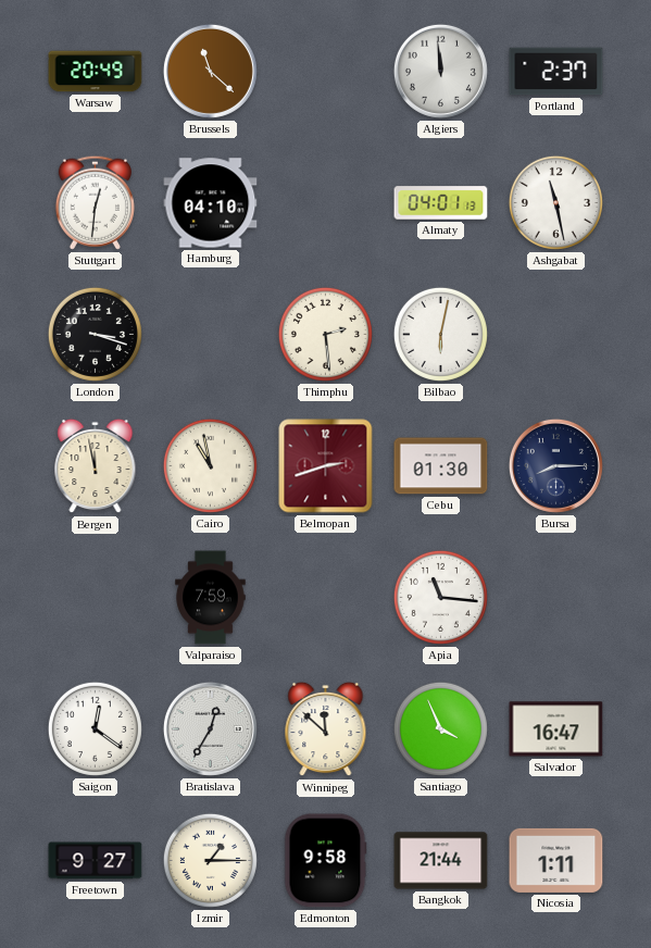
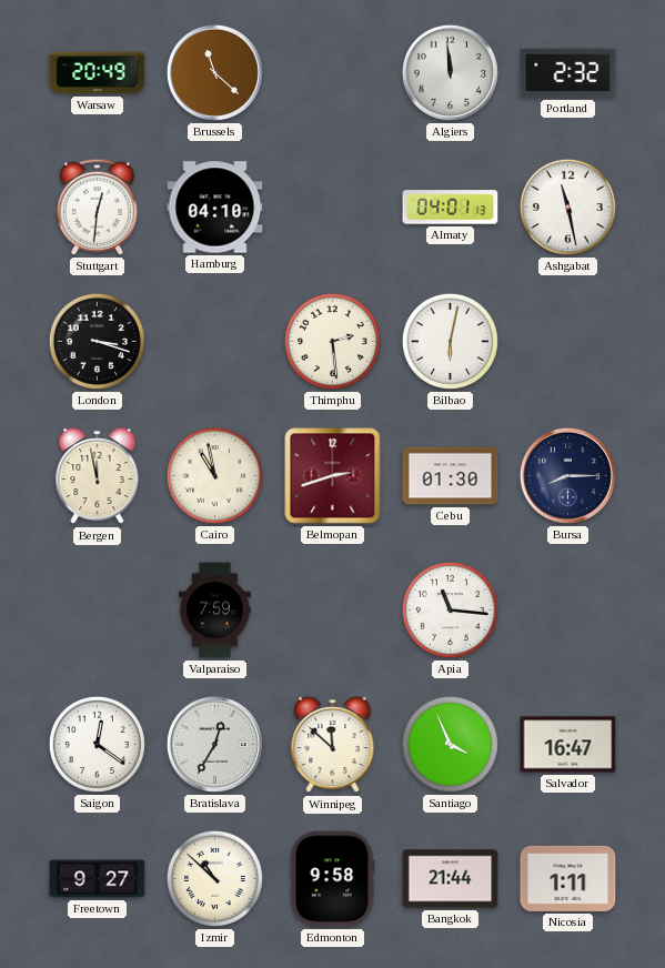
Portland: 2:37 -> 2:32 (568, 73)
Izmir: 1:15 -> 10:52 (214, 878)
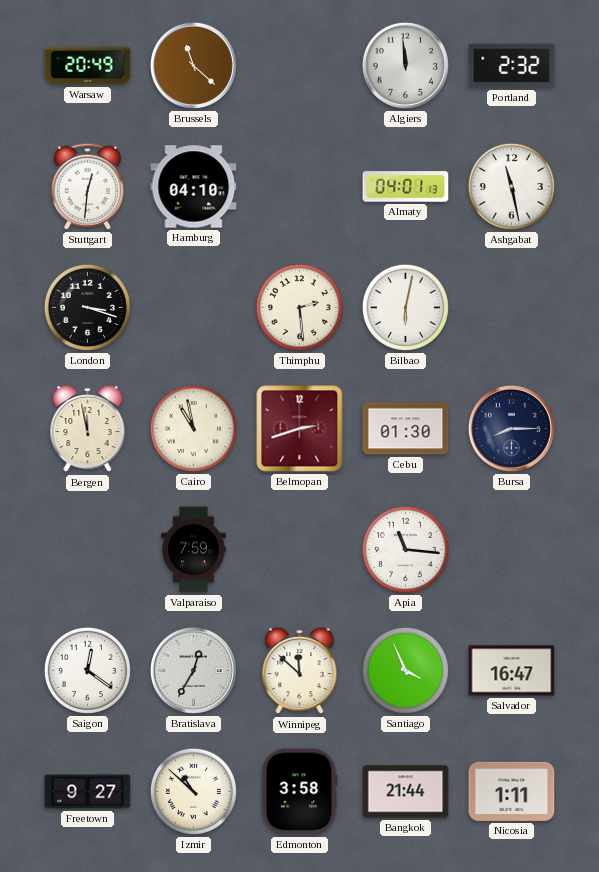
Edmonton: 9:58 -> 3:58 (300, 792)
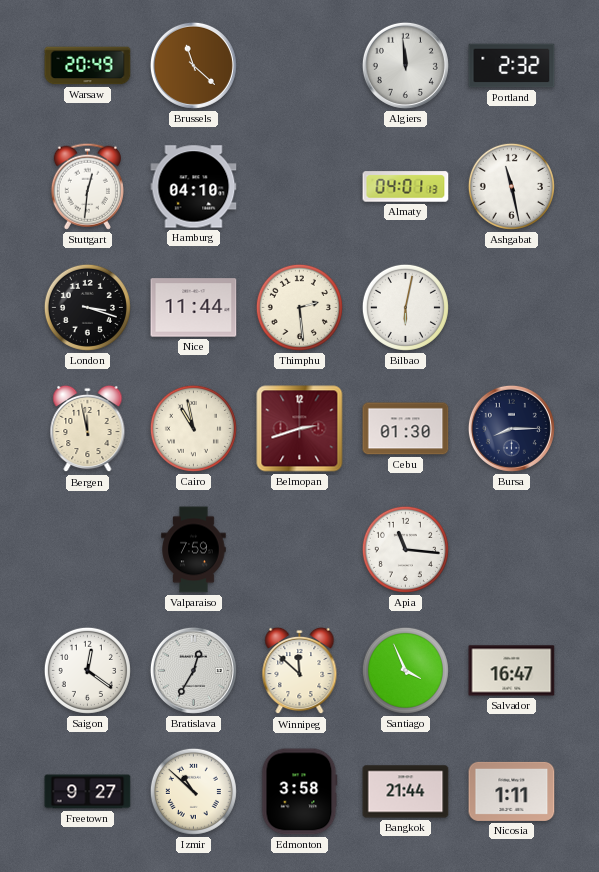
Nice: none -> 11:44 (194, 308)
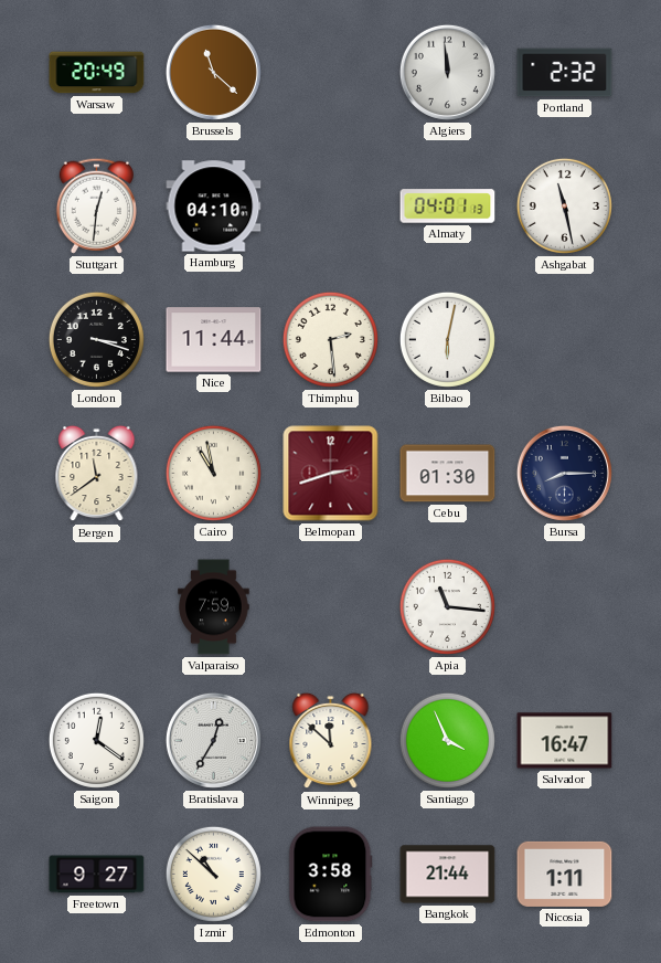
Bergen: 11:58 -> 11:39 (97, 474)
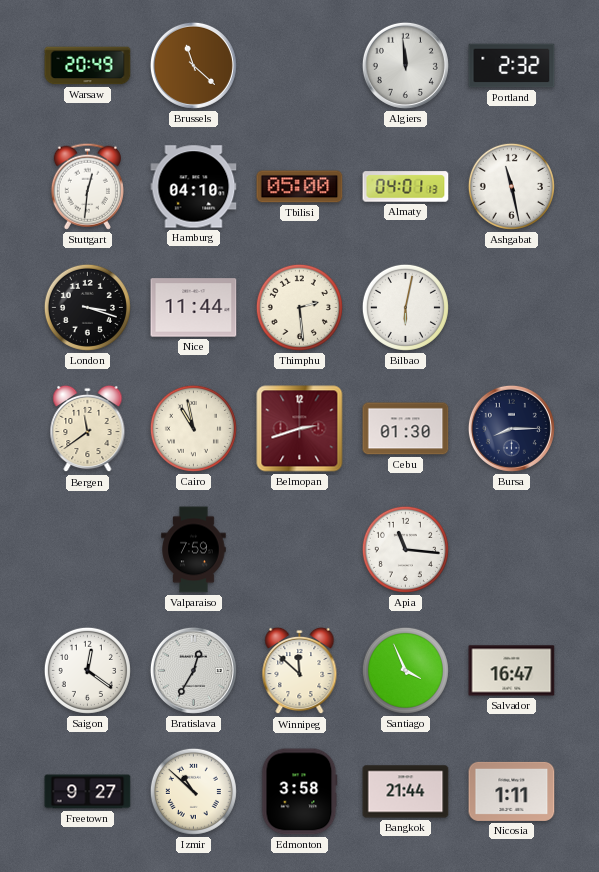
Tbilisi: none -> 05:00 (300, 187)
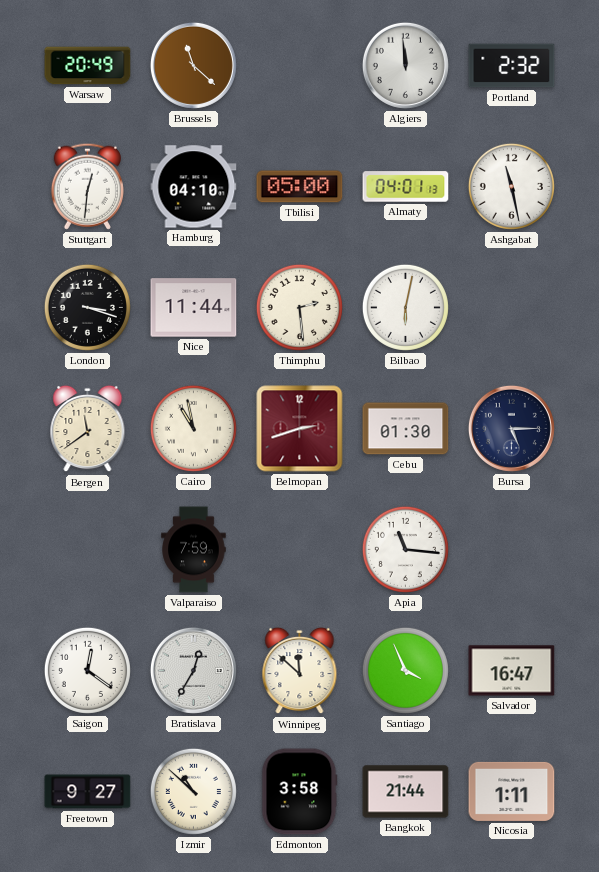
Bursa: 8:15 -> 5:15 (511, 428)
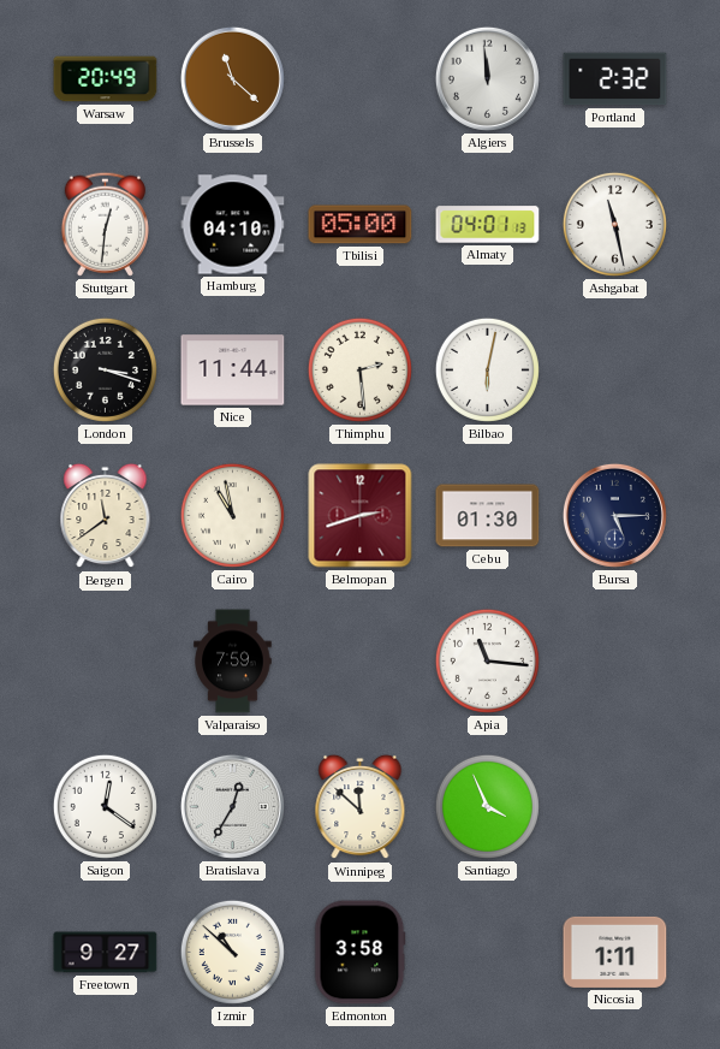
Salvador: 16:47 -> none (512, 671)
Bangkok: 21:44 -> none (406, 792)
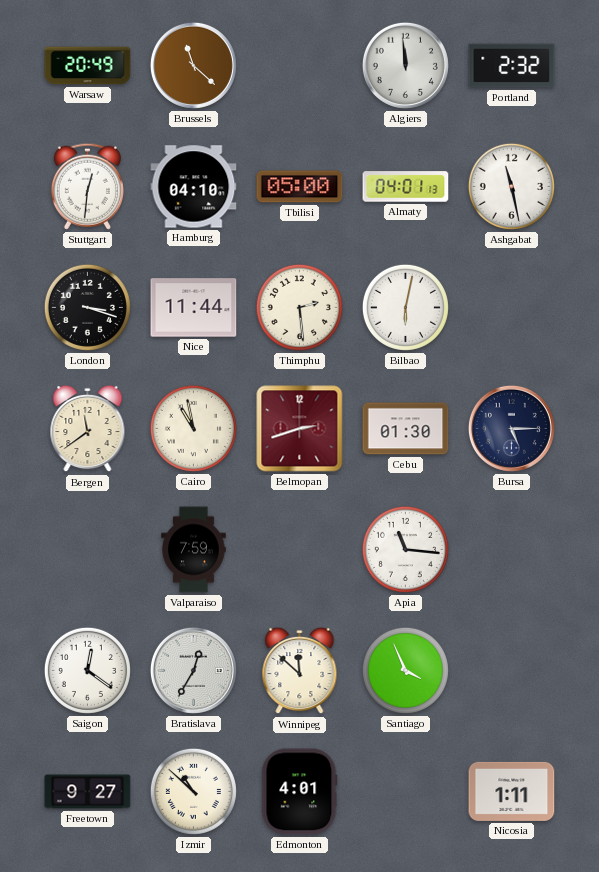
Edmonton: 3:58 -> 4:01 (300, 792)
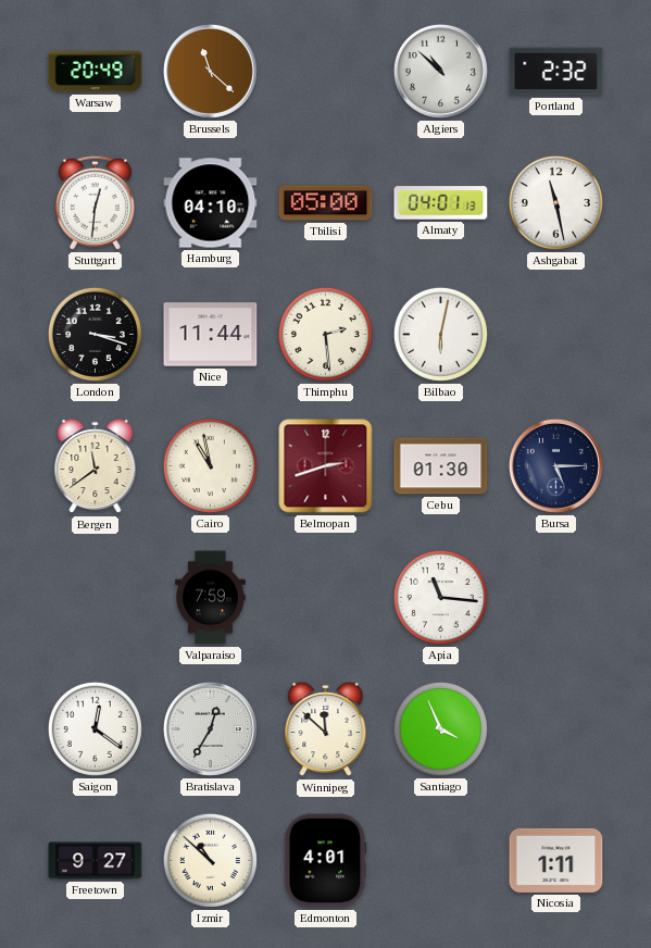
Algiers: 11:59 -> 10:52 (440, 71)
